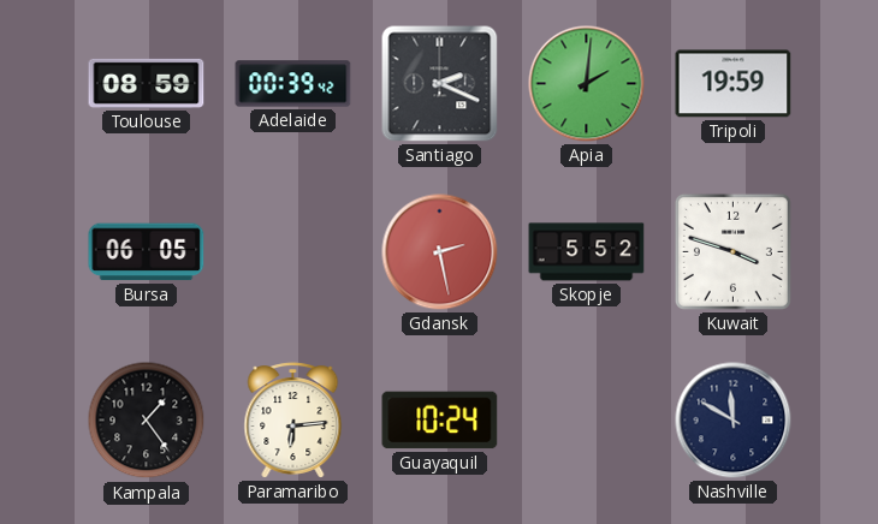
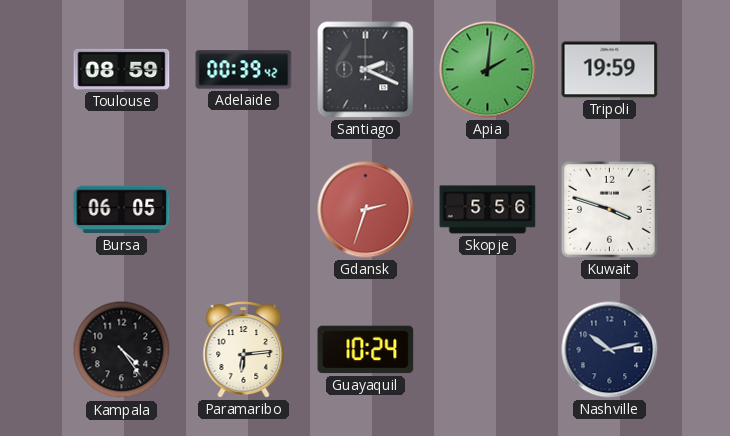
Gdansk: 2:28 -> 2:33 (366, 210)
Skopje: 5:52 -> 5:56 (488, 210)
Kampala: 1:24 -> 4:24 (122, 350)
Nashville: 11:50 -> 10:13 (610, 350)
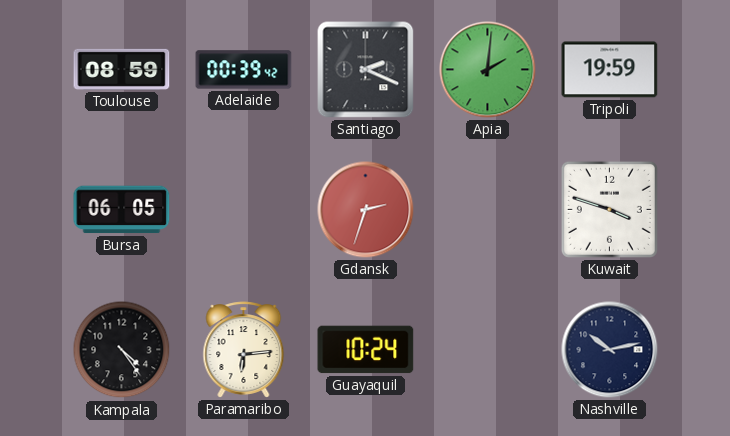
Skopje: 5:56 -> none (488, 210)
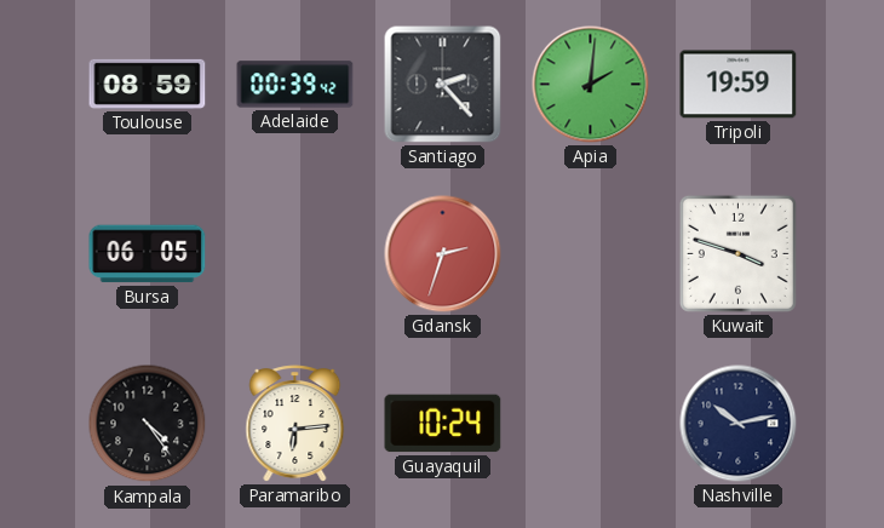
Santiago: 2:19 -> 2:23 (443, 85)
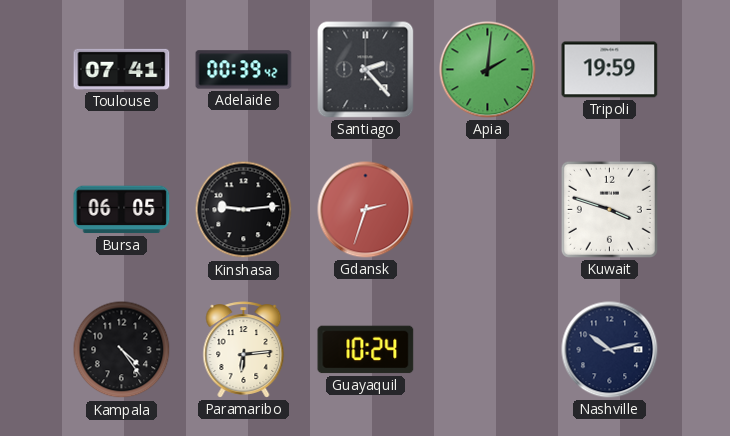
Toulouse: 08:59 -> 07:41 (122, 69)
Kinshasa: none -> 9:14 (244, 210)
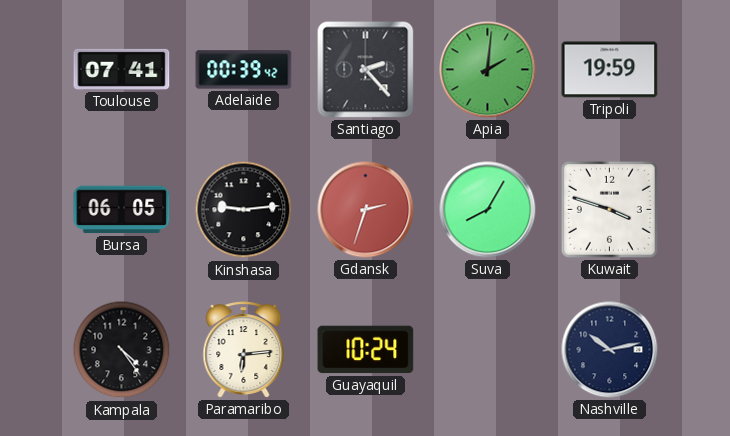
Suva: none -> 8:05 (488, 210)
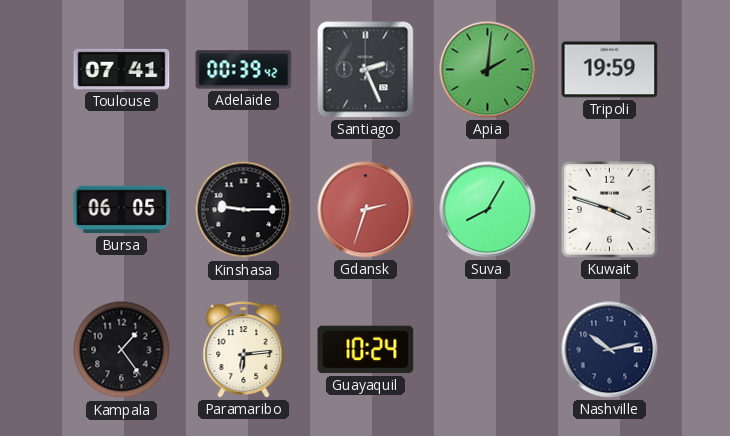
Santiago: 2:23 -> 2:26 (366, 70)
Kinshasa: 9:14 -> 9:15 (244, 210)
Kampala: 4:24 -> 1:24 (122, 350)
